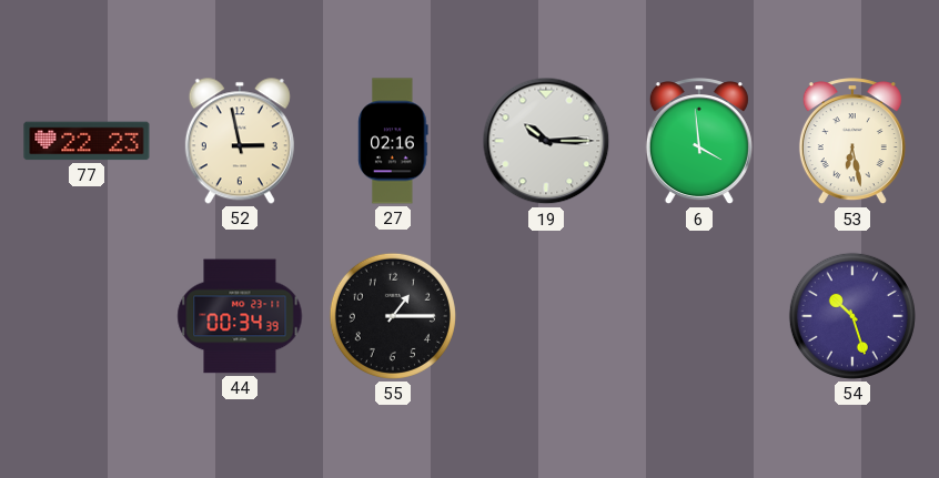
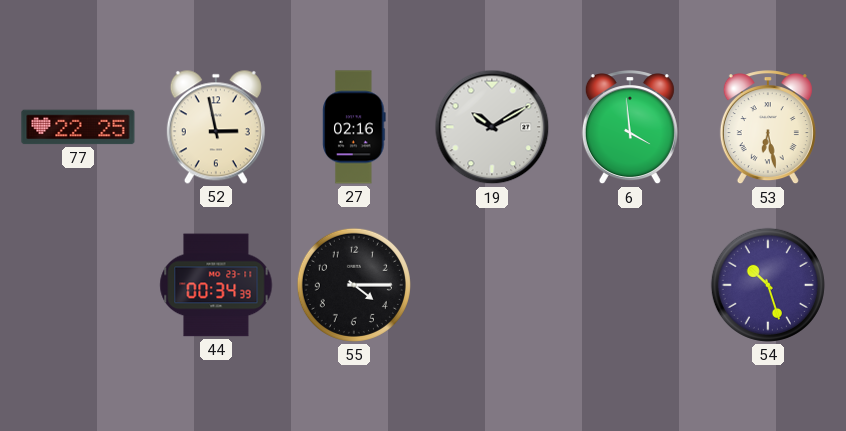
77: 22:23 -> 22:25 (78, 127)
19: 10:15 -> 10:10 (492, 127)
55: 1:15 -> 4:15 (354, 285)
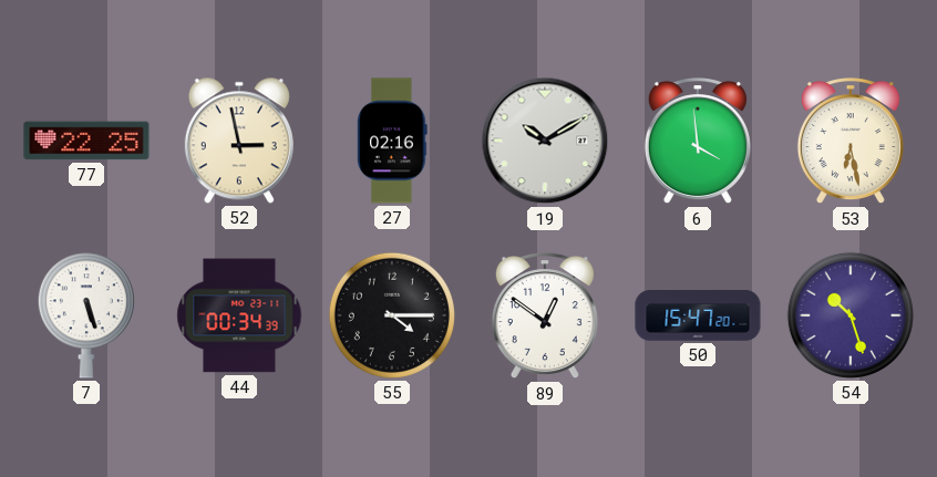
7: none -> 5:27 (86, 315)
89: none -> 12:51 (545, 317)
50: none -> 15:47 (698, 315)
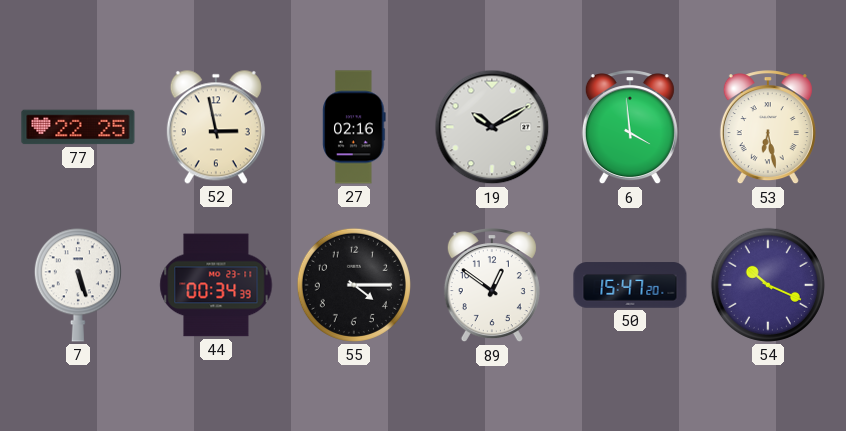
54: 10:27 -> 10:19 (768, 285)
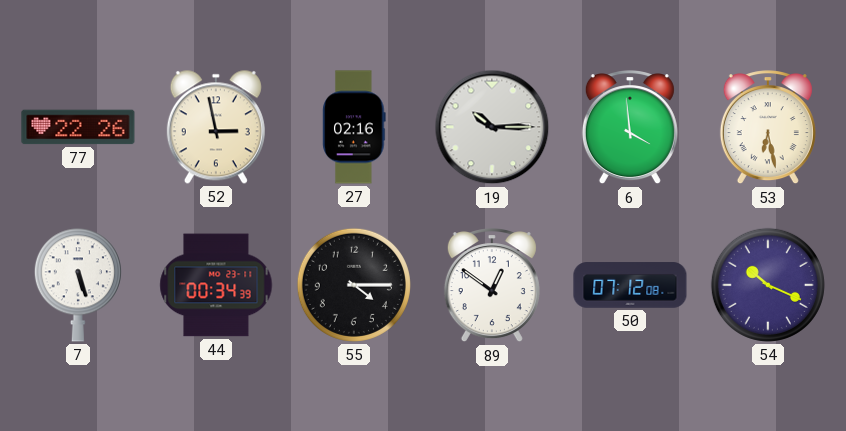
77: 22:25 -> 22:26 (78, 127)
19: 10:10 -> 10:15 (492, 127)
50: 15:47 -> 07:12 (630, 285)
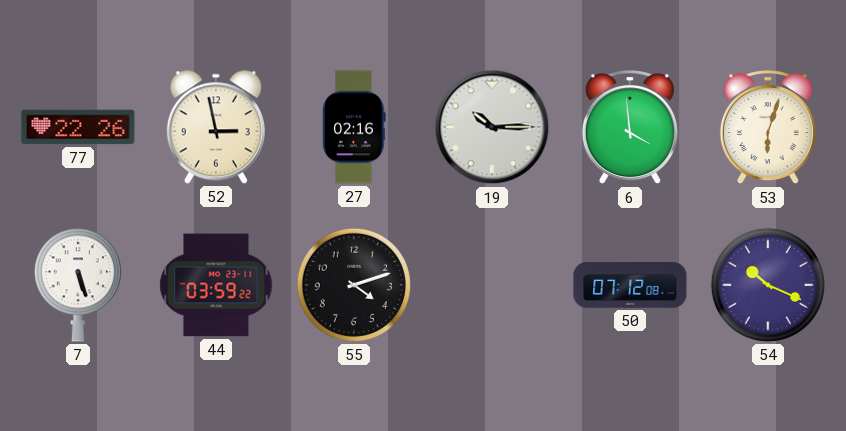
53: 6:28 -> 6:03 (768, 128)
44: 00:34 -> 03:59 (216, 285)
55: 4:15 -> 4:12 (354, 285)
89: 12:51 -> none (492, 286)
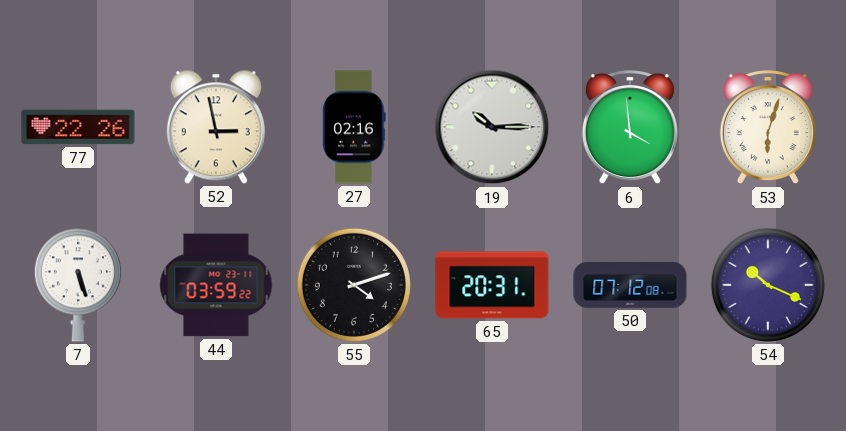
65: none -> 20:31 (492, 285)
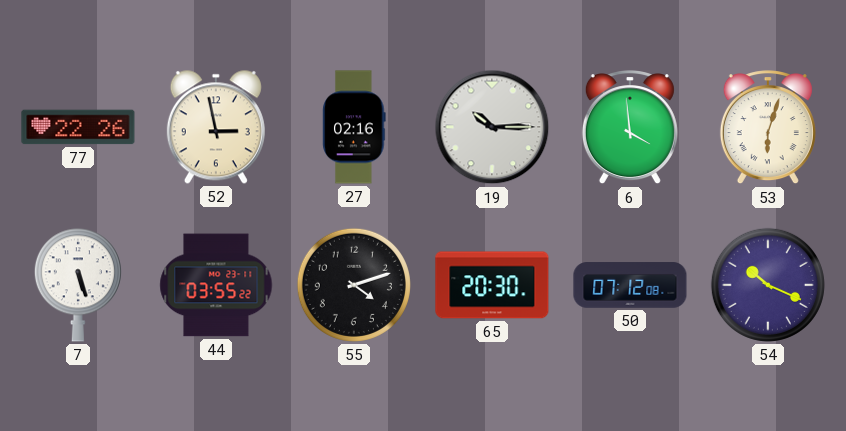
44: 03:59 -> 03:55 (216, 285)
65: 20:31 -> 20:30 (492, 285)
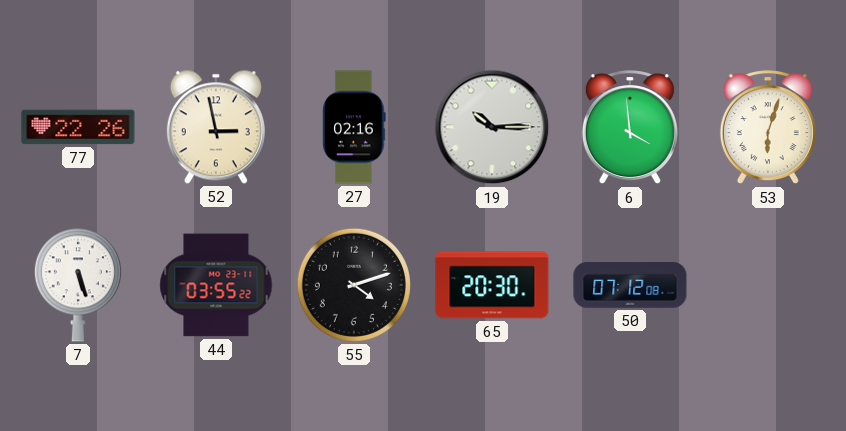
54: 10:19 -> none (768, 285)
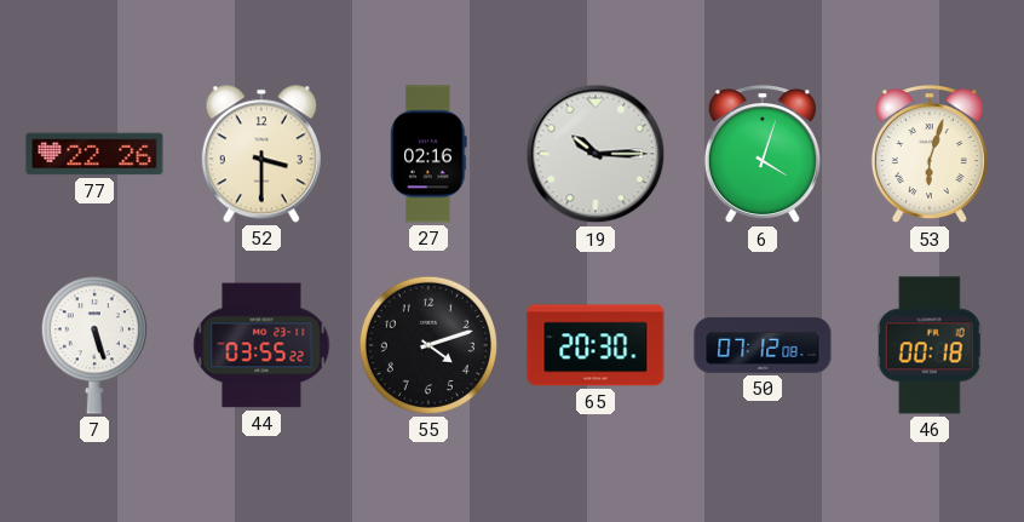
52: 2:58 -> 3:30 (261, 154)
6: 3:59 -> 4:03 (763, 155)
46: none -> 00:18 (930, 345)
